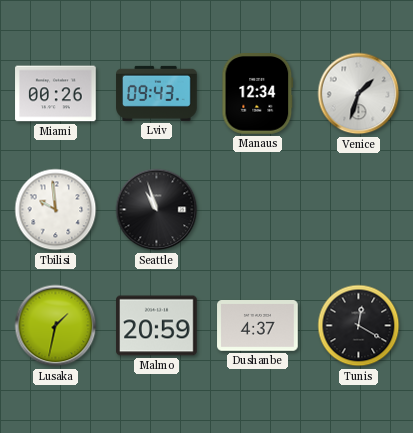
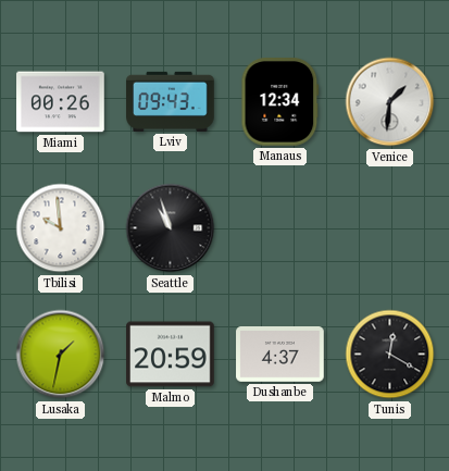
Venice: 1:33 -> 1:31 (390, 102)
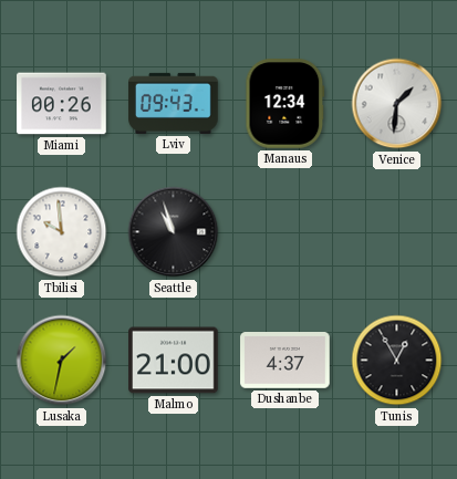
Malmo: 20:59 -> 21:00 (174, 361)
Tunis: 12:20 -> 12:55 (397, 361)
